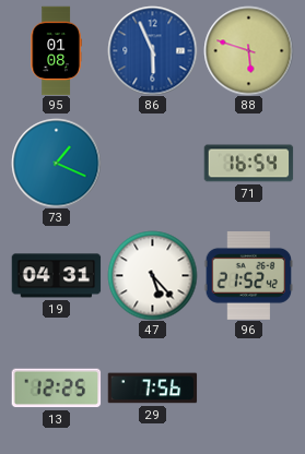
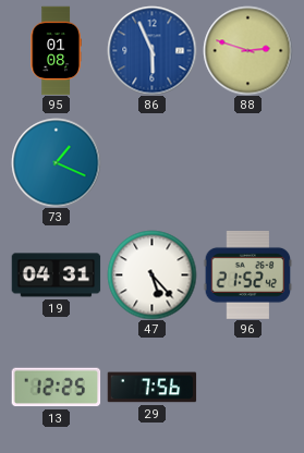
88: 5:48 -> 2:48 (247, 50)
71: 16:54 -> none (248, 164)
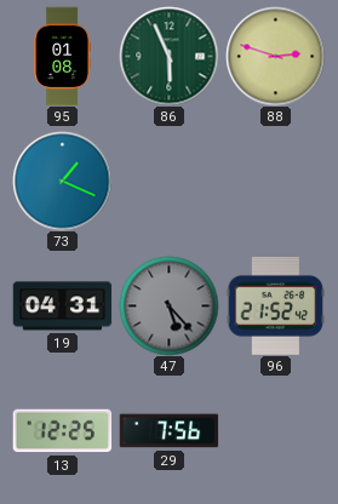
86 dial: blue -> green (168, 56)
47 dial: white -> grey (168, 305)
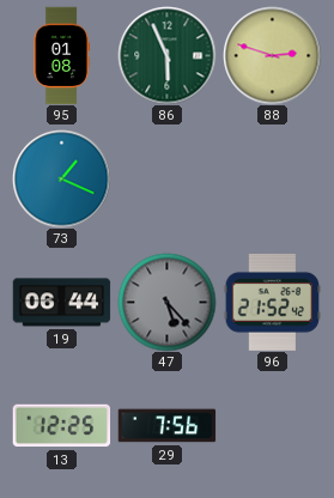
19: 04:31 -> 06:44 (61, 303)
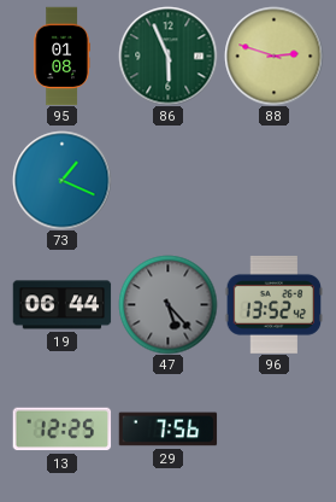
96: 21:52 -> 13:52 (273, 304)
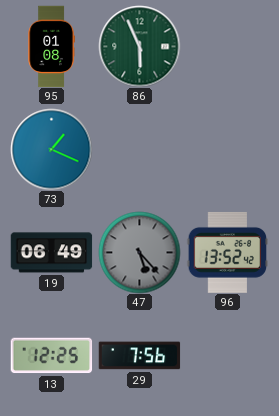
88: 2:48 -> none (273, 56)
19: 06:44 -> 06:49 (51, 253)
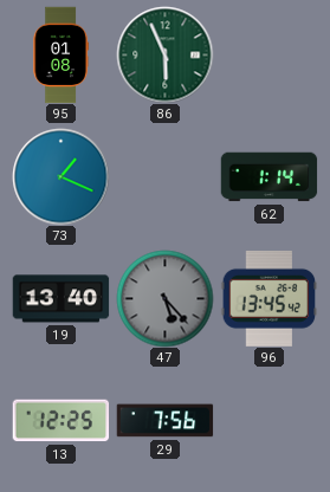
62: none -> 1:14 (268, 177)
19: 06:49 -> 13:40 (60, 299)
96: 13:52 -> 13:45 (268, 298)
